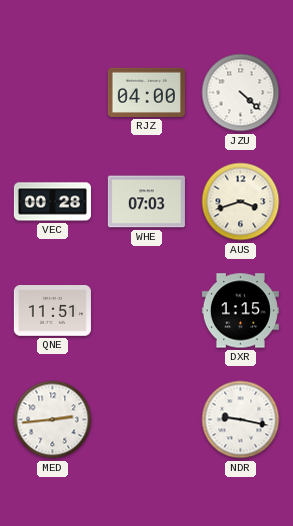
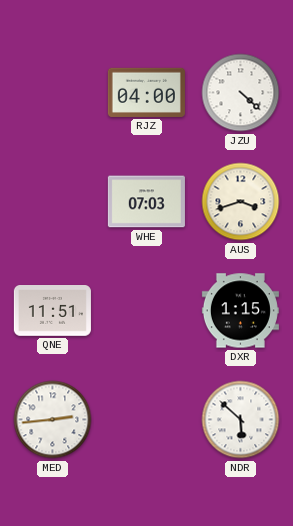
VEC: 00:28 -> none (52, 202)
NDR: 9:17 -> 5:52 (241, 420)
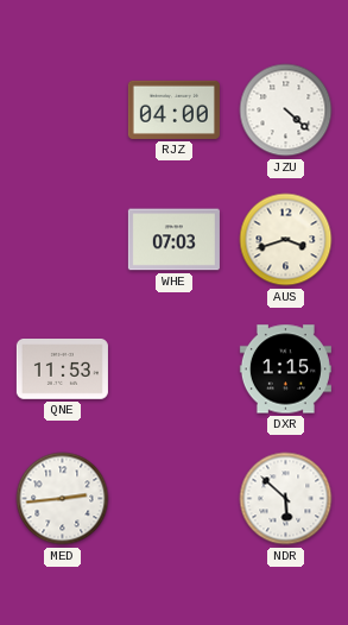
QNE: 11:51 -> 11:53 (62, 370)
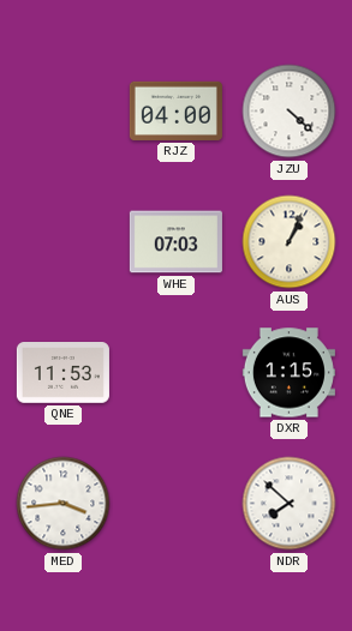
AUS: 3:42 -> 1:04 (290, 242)
MED: 2:44 -> 3:44 (64, 504)
NDR: 5:52 -> 7:52 (290, 504)
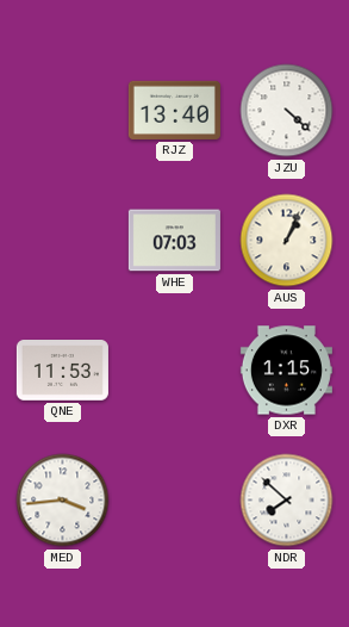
RJZ: 04:00 -> 13:40 (174, 110)
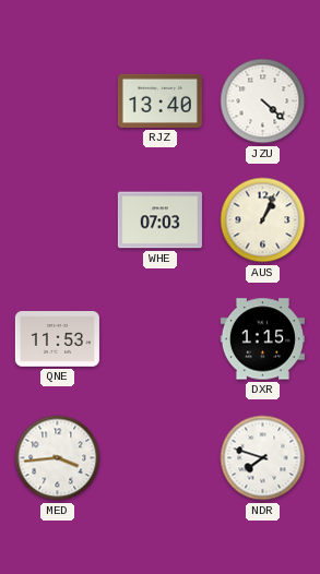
NDR: 7:52 -> 7:48 (263, 458)
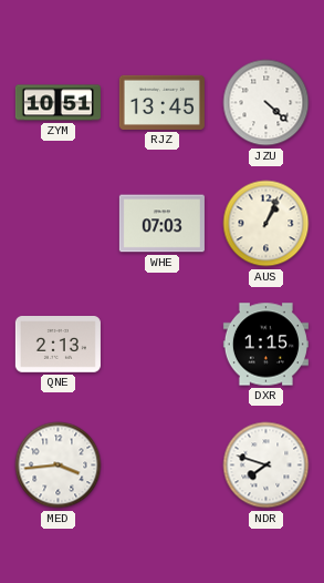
ZYM: none -> 10:51 (58, 103)
RJZ: 13:40 -> 13:45 (161, 102)
QNE: 11:53 -> 2:13 (58, 345)
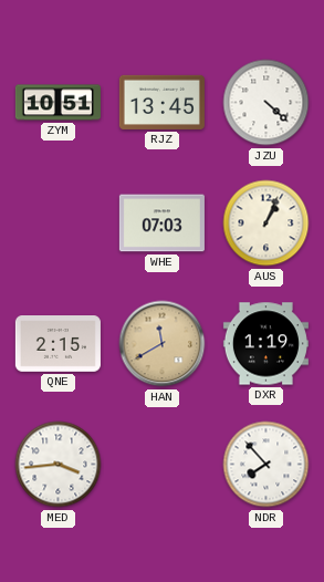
QNE: 2:13 -> 2:15 (58, 344)
HAN: none -> 11:40 (163, 344)
DXR: 1:15 -> 1:19 (265, 344)
NDR: 7:48 -> 7:53 (266, 465)
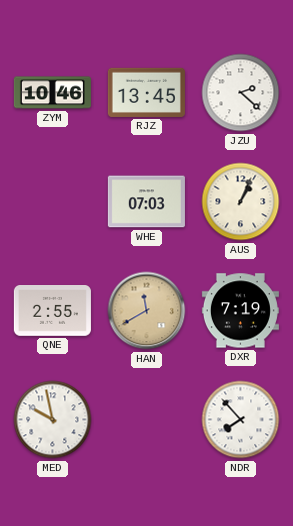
ZYM: 10:51 -> 10:46 (52, 93)
JZU: 4:22 -> 2:22 (241, 93)
QNE: 2:15 -> 2:55 (52, 311)
DXR: 1:19 -> 7:19 (240, 311)
MED: 3:44 -> 9:58 (53, 420)
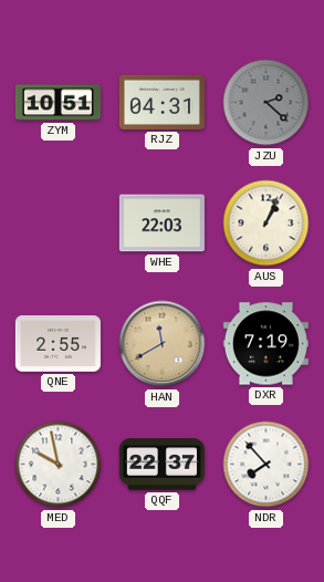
ZYM: 10:46 -> 10:51 (58, 103)
RJZ: 13:45 -> 04:31 (161, 102)
JZU dial: white -> grey (266, 103)
WHE: 07:03 -> 22:03 (161, 224)
QQF: none -> 22:37 (161, 465)
